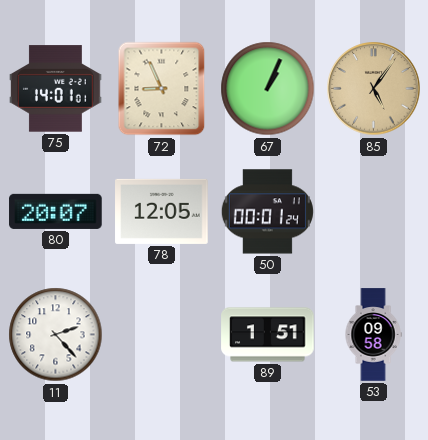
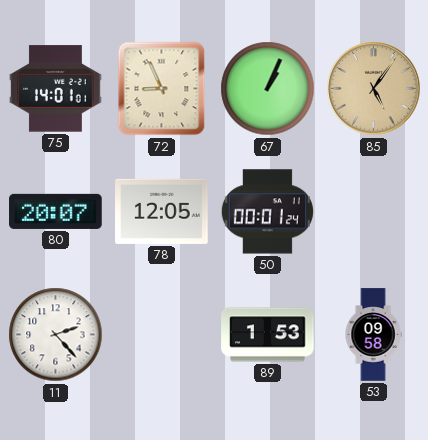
89: 1:51 -> 1:53 (268, 335)
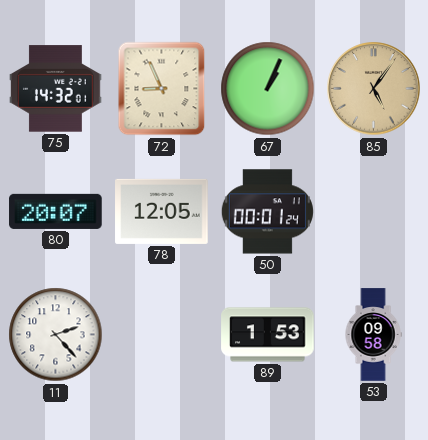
75: 14:01 -> 14:32 (56, 89)
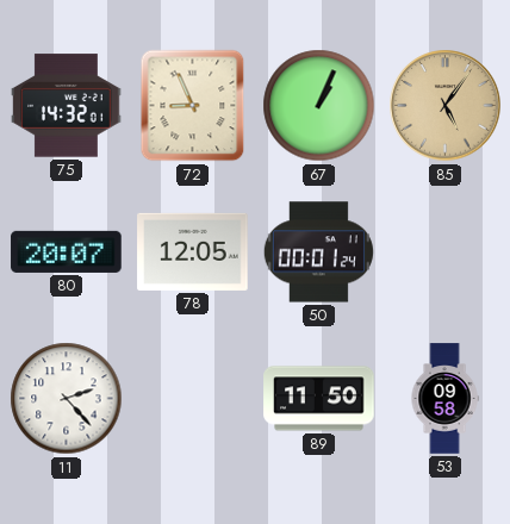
89: 1:53 -> 11:50 (319, 399)
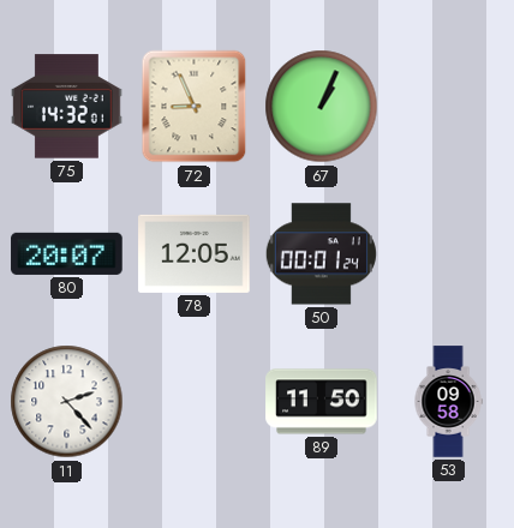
85: 5:06 -> none (446, 106)
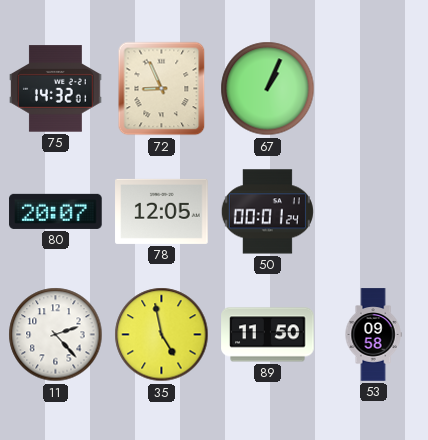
35: none -> 4:58 (162, 335)
